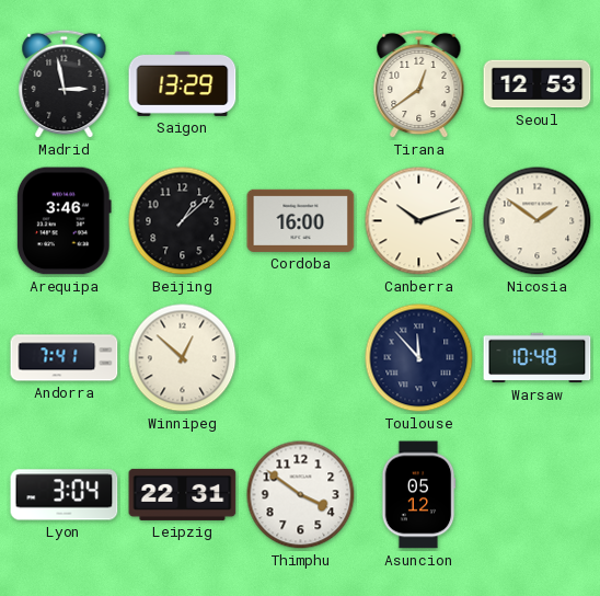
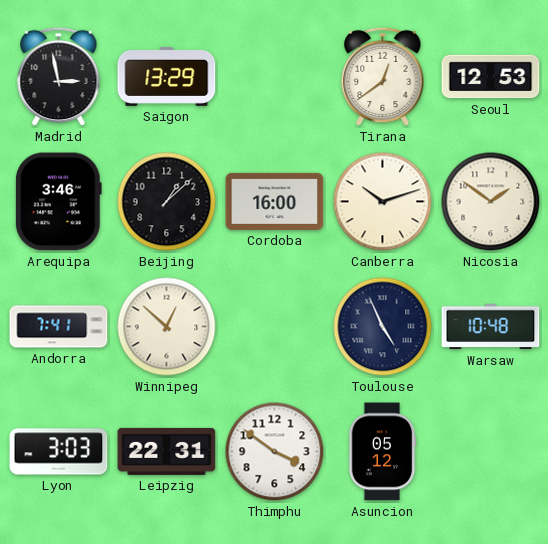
Toulouse: 11:53 -> 4:56 (383, 327)
Lyon: 3:04 -> 3:03 (59, 452)
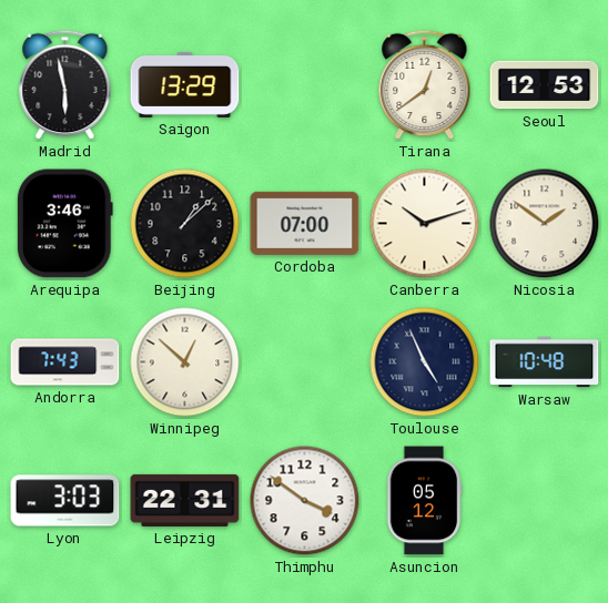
Madrid: 2:58 -> 5:58 (65, 85)
Cordoba: 16:00 -> 07:00 (305, 223)
Andorra: 7:41 -> 7:43 (65, 362)
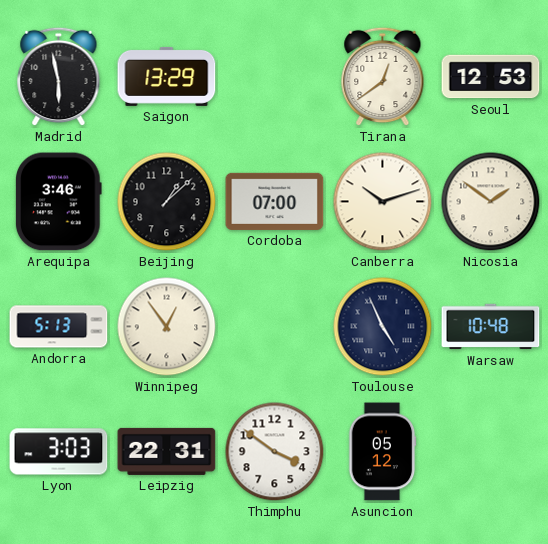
Andorra: 7:43 -> 5:13 (59, 327)
Winnipeg: 12:52 -> 12:54 (167, 327)
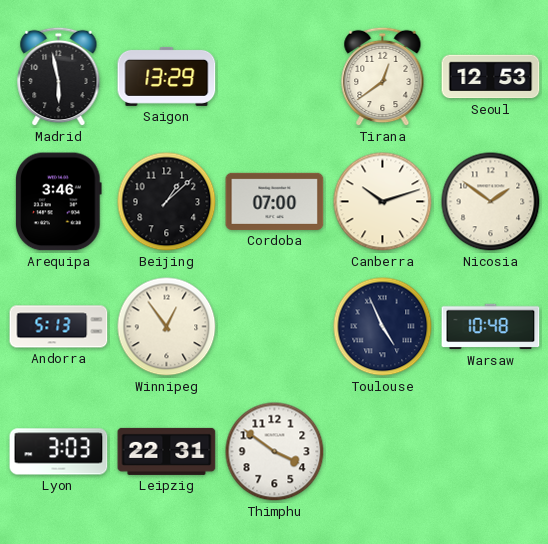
Asuncion: 05:12 -> none (382, 452)
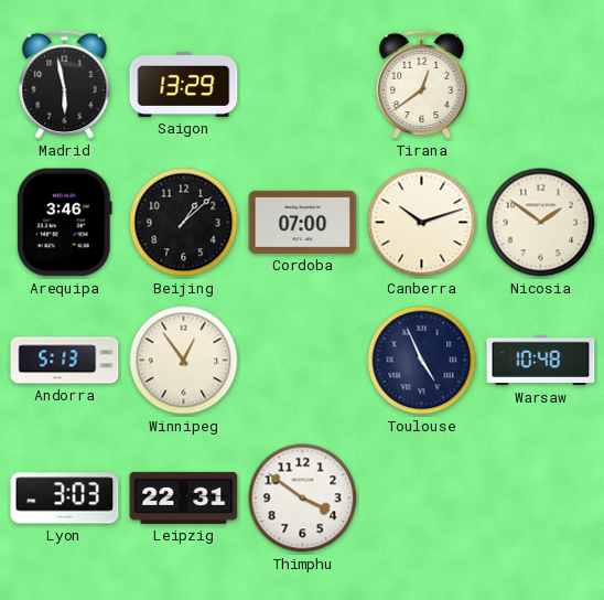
Seoul: 12:53 -> none (491, 77)
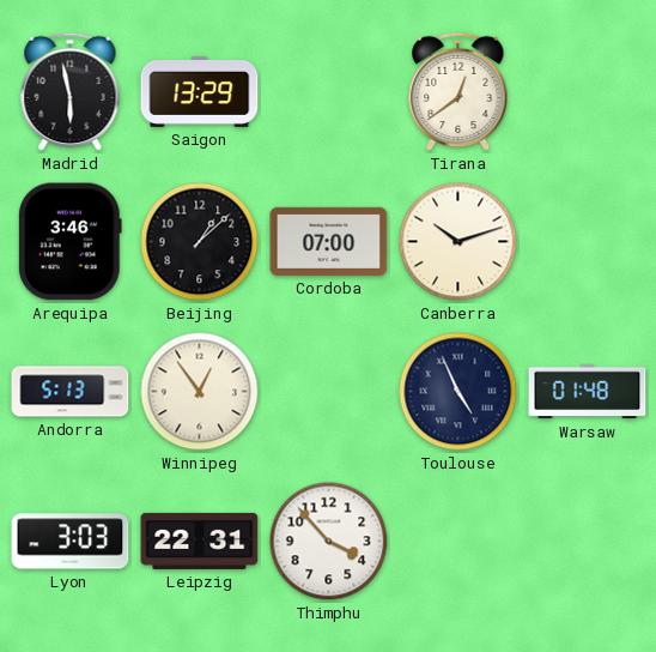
Nicosia: 1:51 -> none (541, 223)
Warsaw: 10:48 -> 01:48 (588, 392)
Thimphu: 3:51 -> 3:53 (329, 542)
